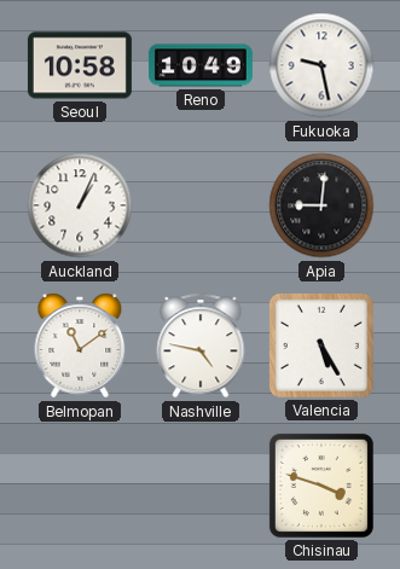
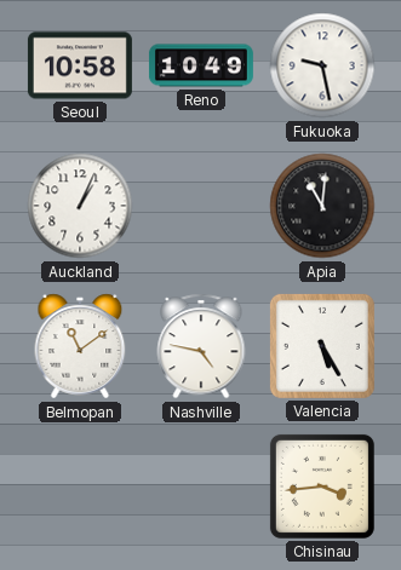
Apia: 9:01 -> 11:01 (322, 206)
Chisinau: 3:48 -> 3:44 (322, 486)
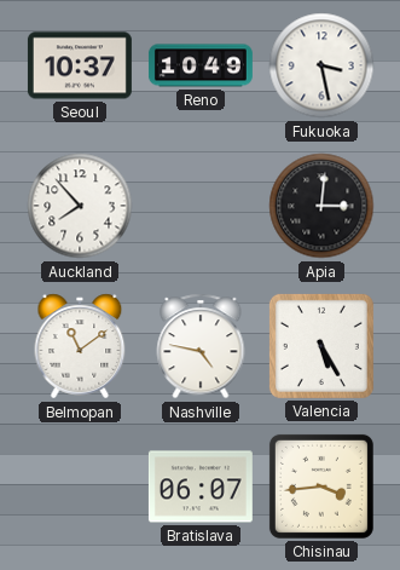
Seoul: 10:58 -> 10:37 (80, 65)
Fukuoka: 9:28 -> 3:28 (321, 65)
Auckland: 1:04 -> 7:53 (80, 206)
Apia: 11:01 -> 3:01 (321, 206)
Bratislava: none -> 06:07 (201, 486)
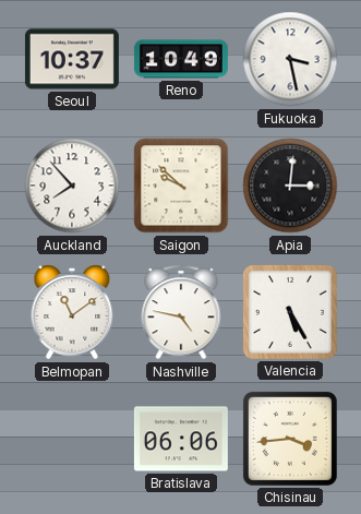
Saigon: none -> 9:52 (181, 186)
Bratislava: 06:07 -> 06:06 (181, 439)
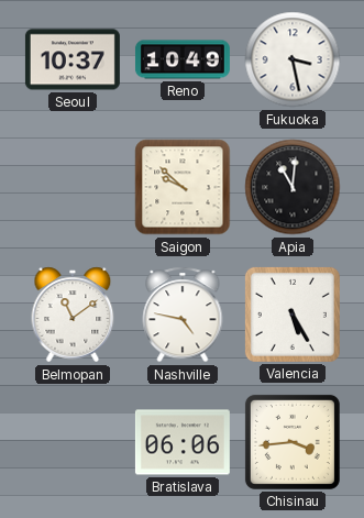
Auckland: 7:53 -> none (72, 186)
Apia: 3:01 -> 11:01 (293, 187)
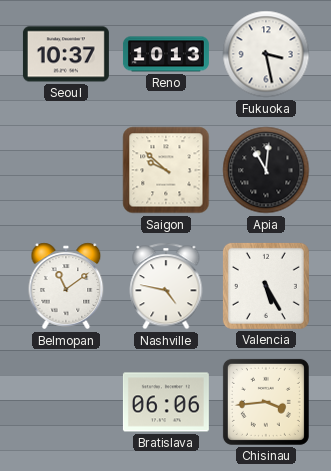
Reno: 10:49 -> 10:13 (166, 54)
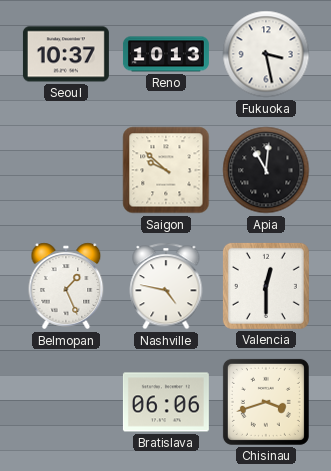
Belmopan: 11:09 -> 1:26 (66, 286)
Valencia: 5:25 -> 12:30 (266, 286)
Chisinau: 3:44 -> 3:42 (266, 402)
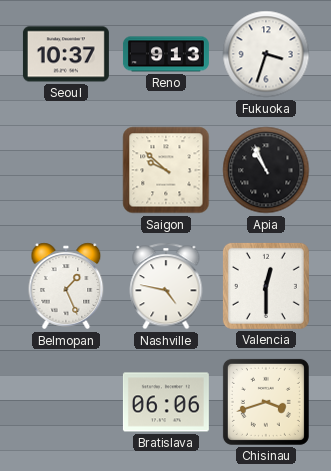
Reno: 10:13 -> 9:13 (166, 54)
Fukuoka: 3:28 -> 3:33 (266, 54)
Apia: 11:01 -> 10:56 (266, 170)
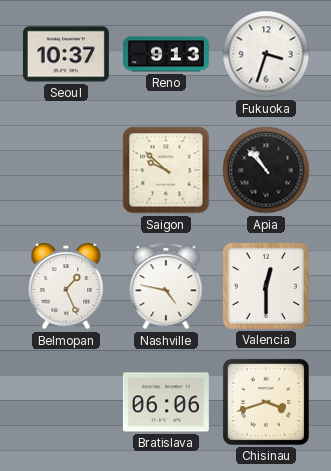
Apia: 10:56 -> 10:53 (266, 170)
